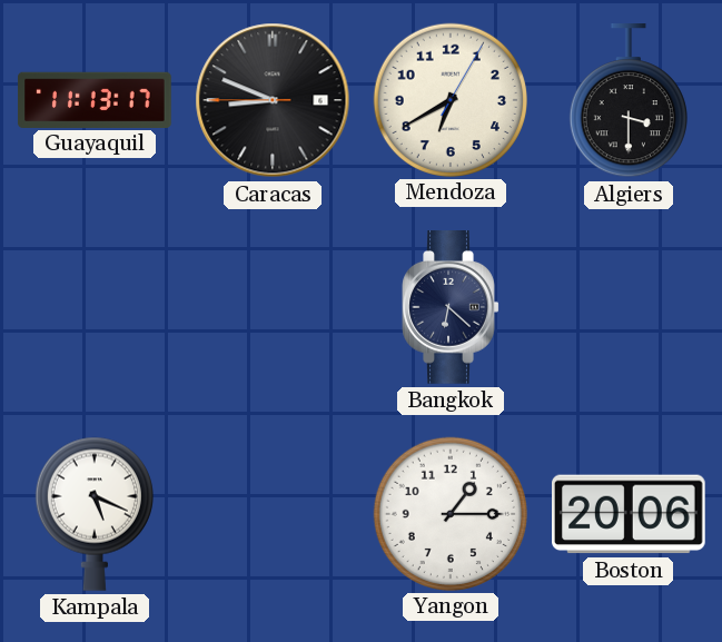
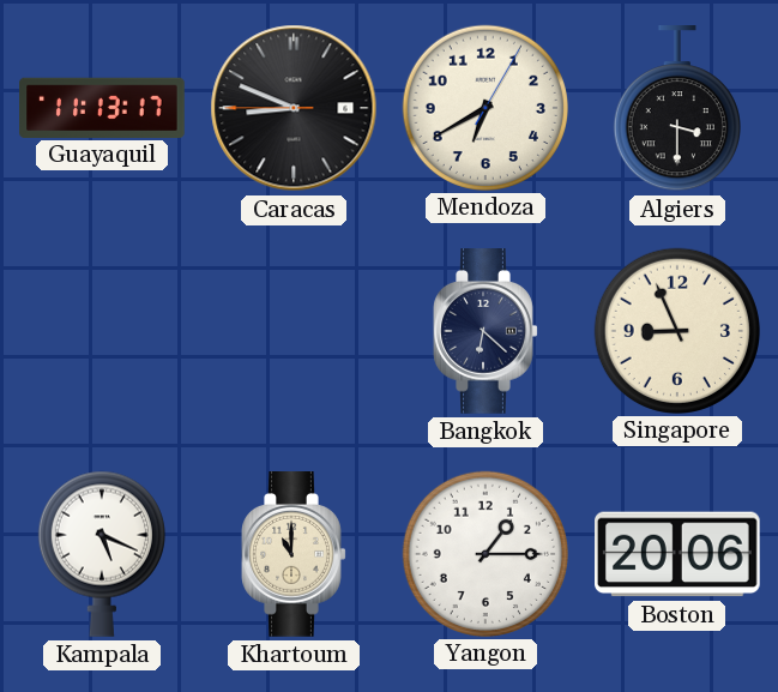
Singapore: none -> 8:56 (676, 330)
Khartoum: none -> 11:00 (294, 555)
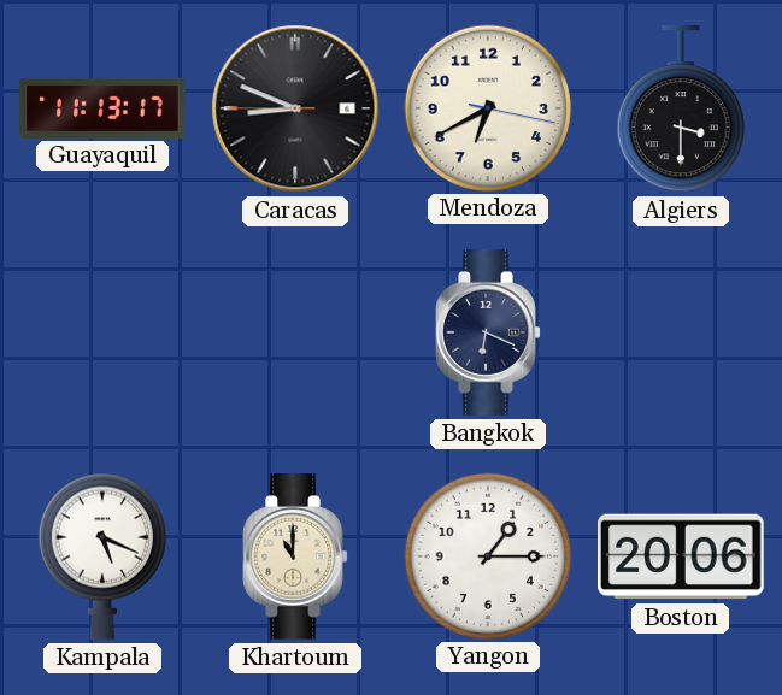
Mendoza: 6:40:05 -> 6:40:17 (487, 107)
Bangkok: 6:22 -> 6:19 (488, 334)
Singapore: 8:56 -> none (676, 330)
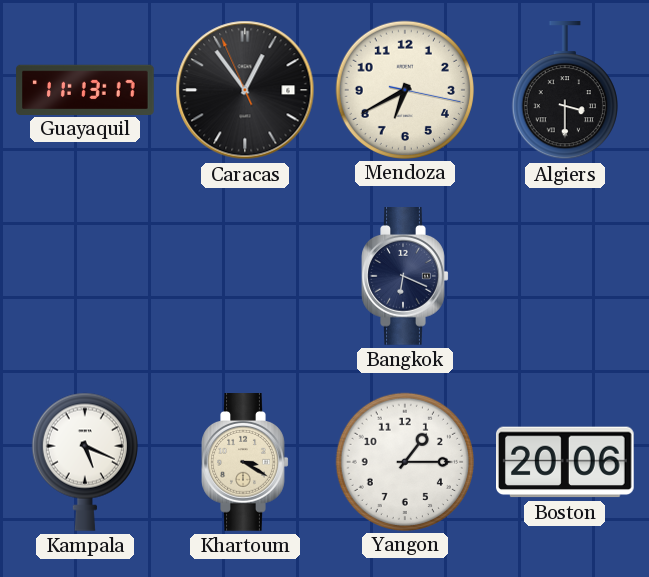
Caracas: 8:48 -> 12:53 (245, 90)
Khartoum: 11:00 -> 3:20 (245, 463)
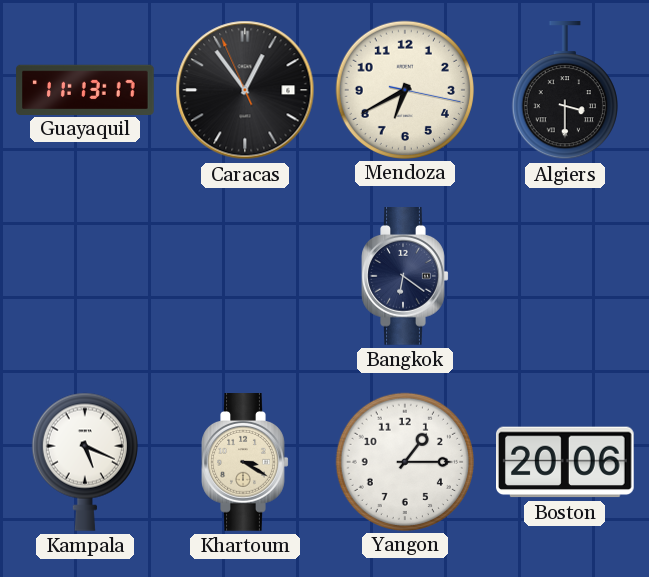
Bangkok: 6:19 -> 6:21 (405, 277)
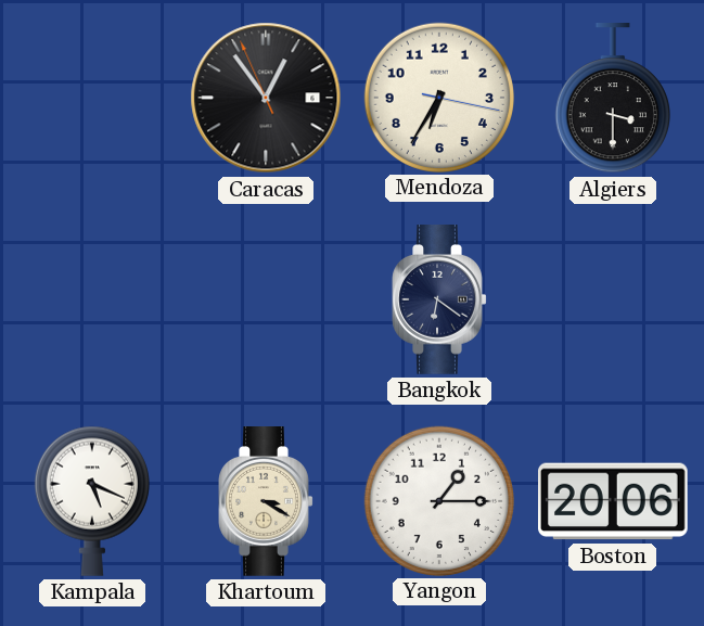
Guayaquil: 11:13 -> none (85, 89)
Mendoza: 6:40 -> 6:35 (438, 97)
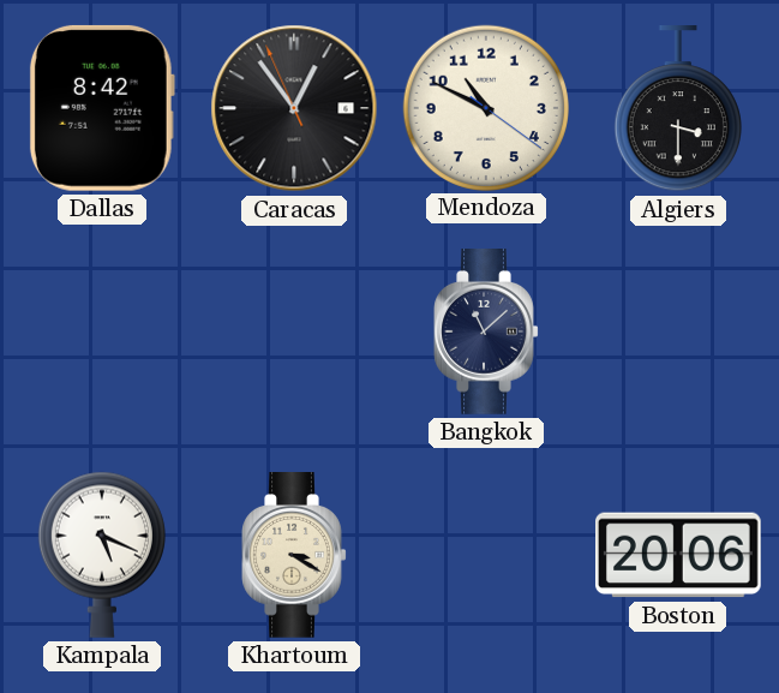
Dallas: none -> 8:42 (102, 108)
Mendoza: 6:35 -> 10:49 (485, 107)
Bangkok: 6:21 -> 11:08 (486, 333)
Yangon: 1:15 -> none (438, 500)
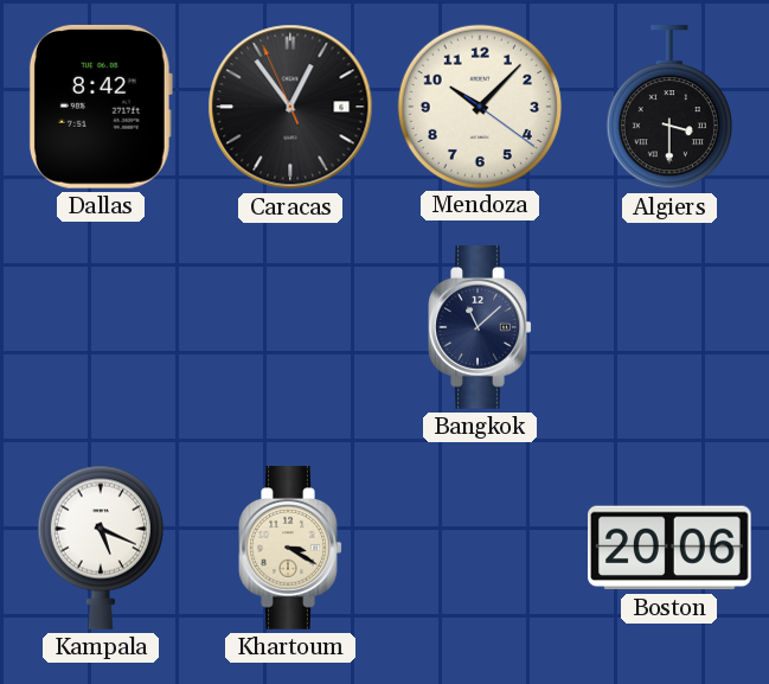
Mendoza: 10:49 -> 10:07 (479, 106)
